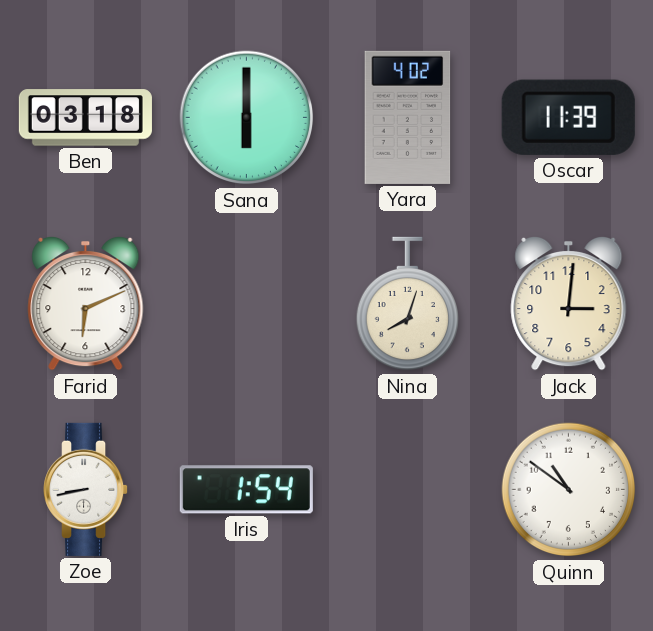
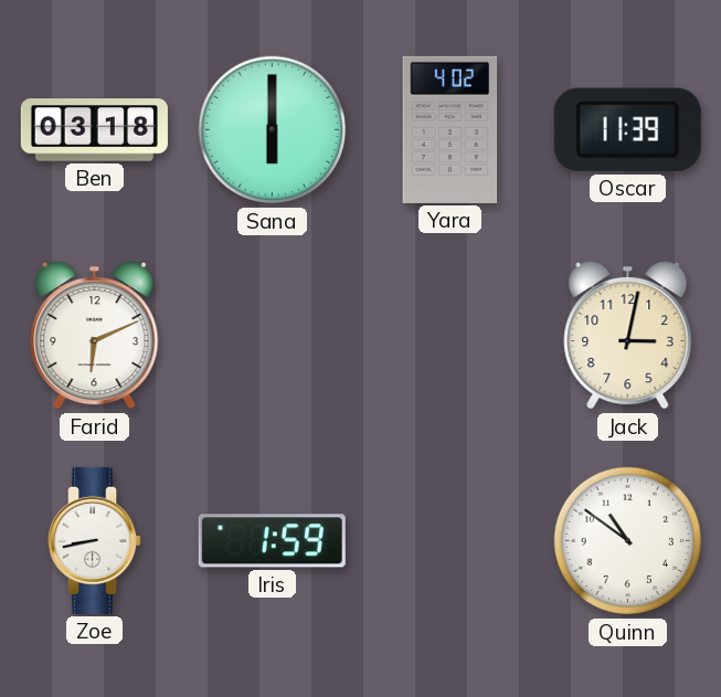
Nina: 8:03 -> none (407, 304)
Jack: 3:01 -> 3:02 (628, 335)
Iris: 1:54 -> 1:59 (272, 541)
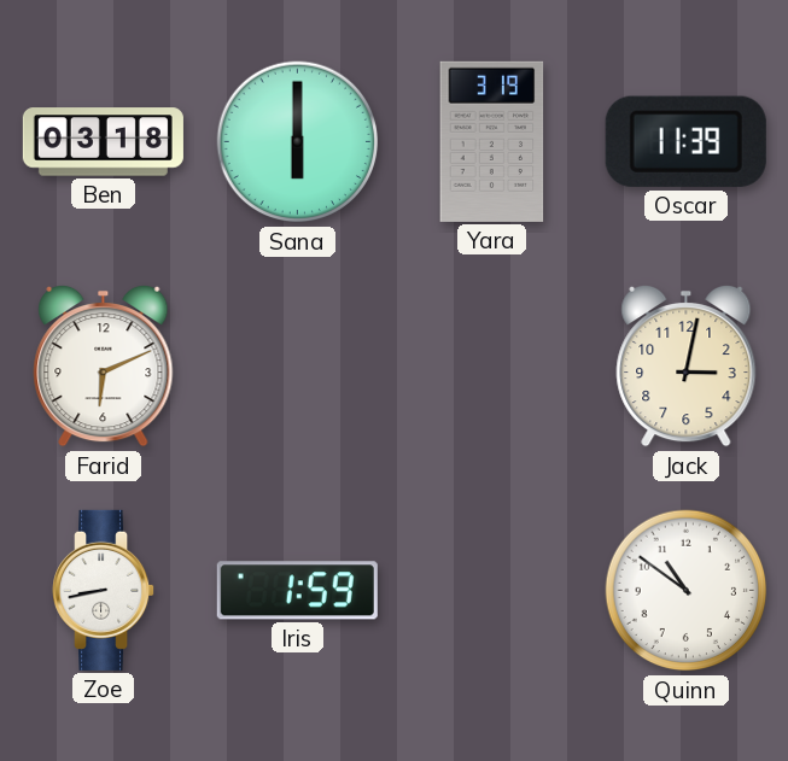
Yara: 4:02 -> 3:19 (492, 141)
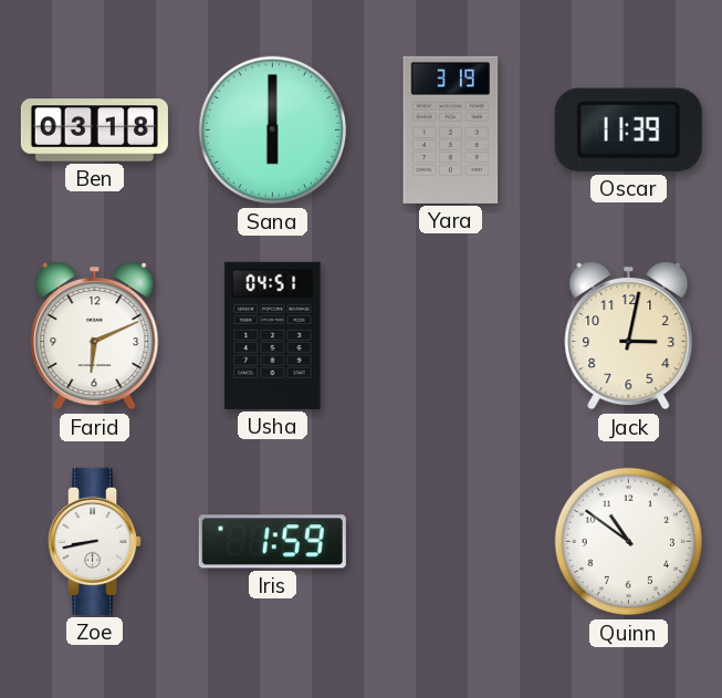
Usha: none -> 04:51 (273, 335)
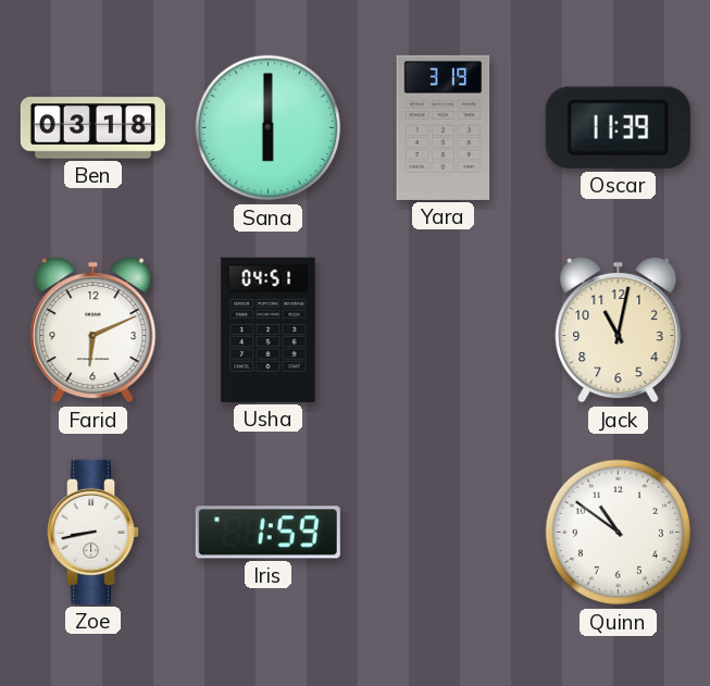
Jack: 3:02 -> 11:02 (619, 329)
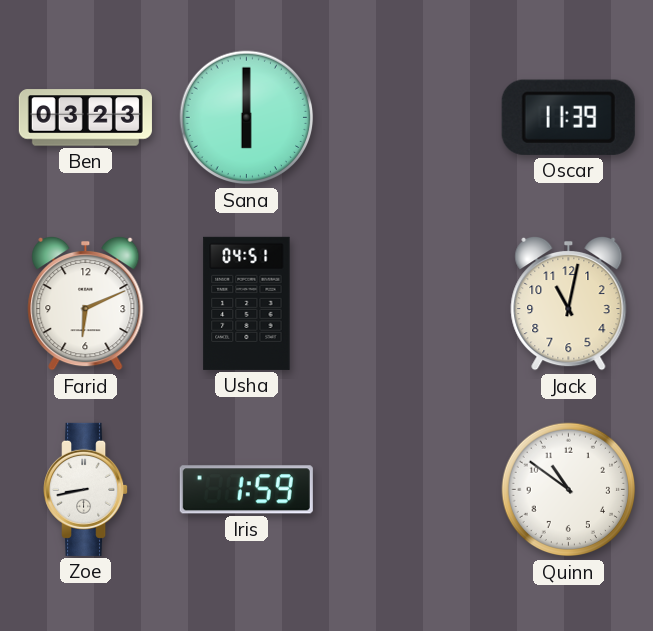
Ben: 03:18 -> 03:23 (85, 118)
Yara: 3:19 -> none (444, 127)
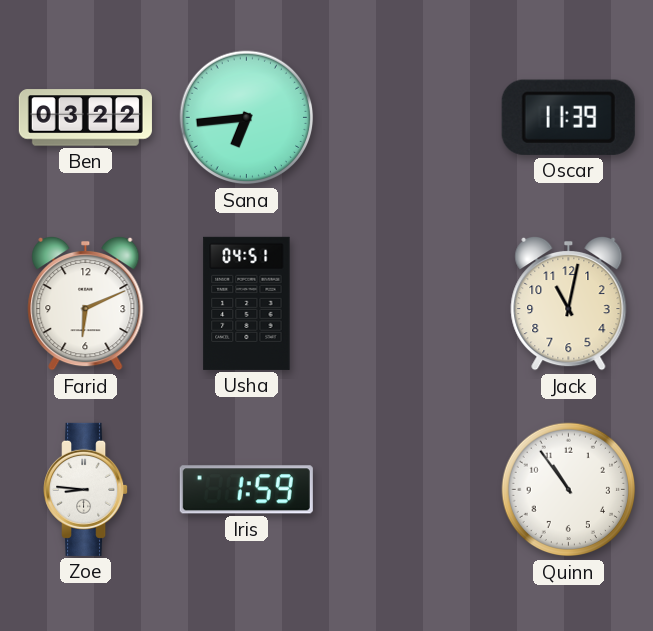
Ben: 03:23 -> 03:22 (85, 118)
Sana: 6:00 -> 6:44 (247, 118)
Zoe: 8:43 -> 8:46 (86, 489)
Quinn: 10:51 -> 10:54 (569, 490)
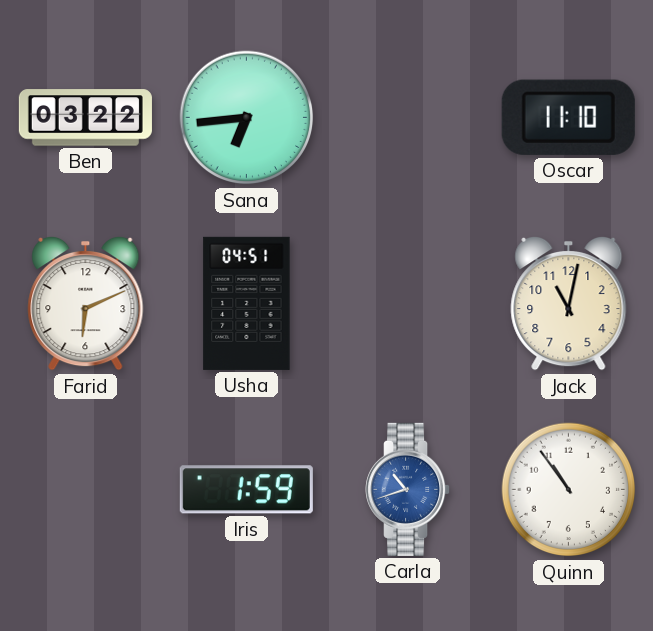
Oscar: 11:39 -> 11:10 (568, 117)
Zoe: 8:46 -> none (86, 489)
Carla: none -> 10:42 (408, 489)
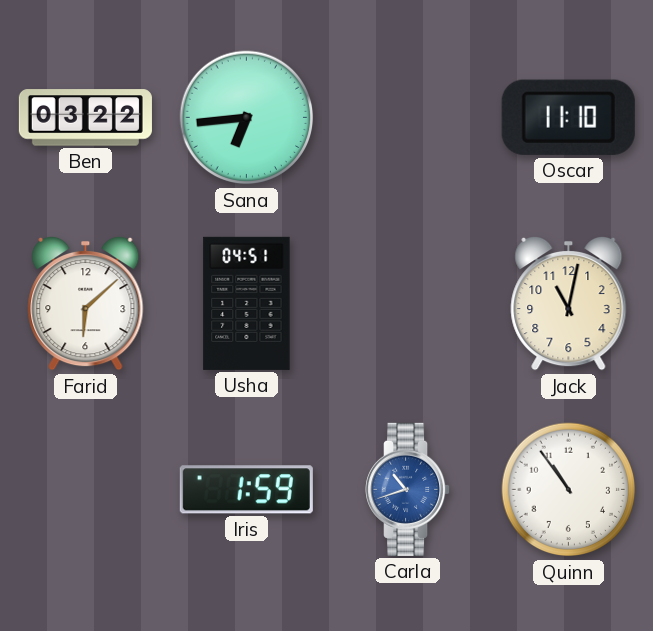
Farid: 6:11 -> 6:08 (86, 303)
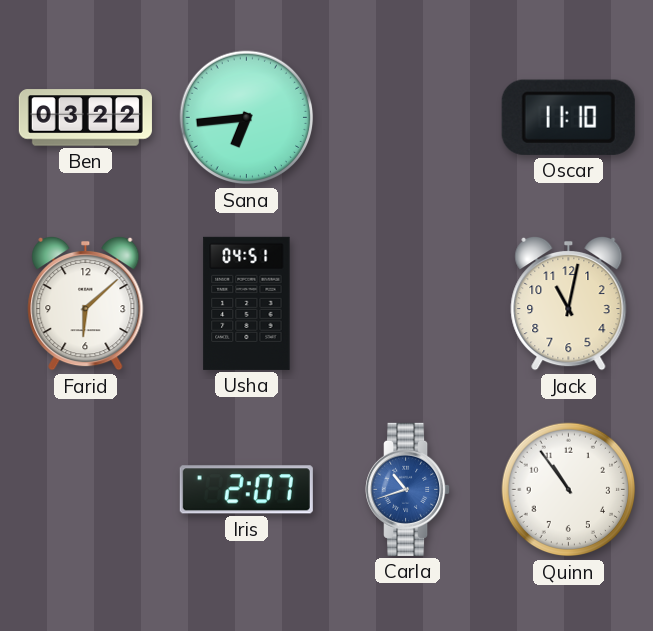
Iris: 1:59 -> 2:07 (246, 490)
